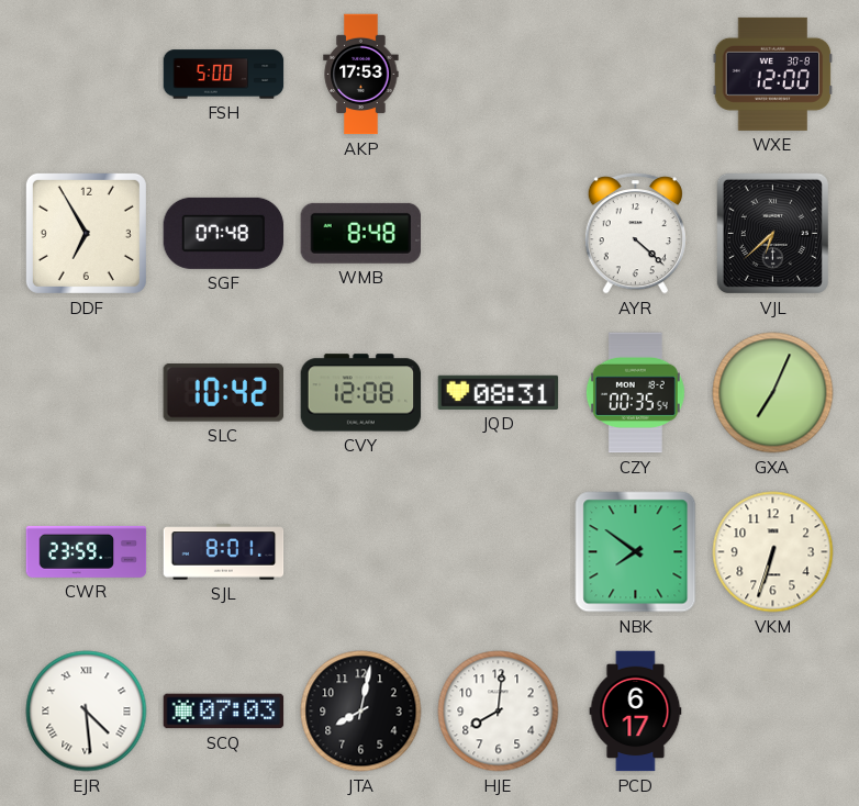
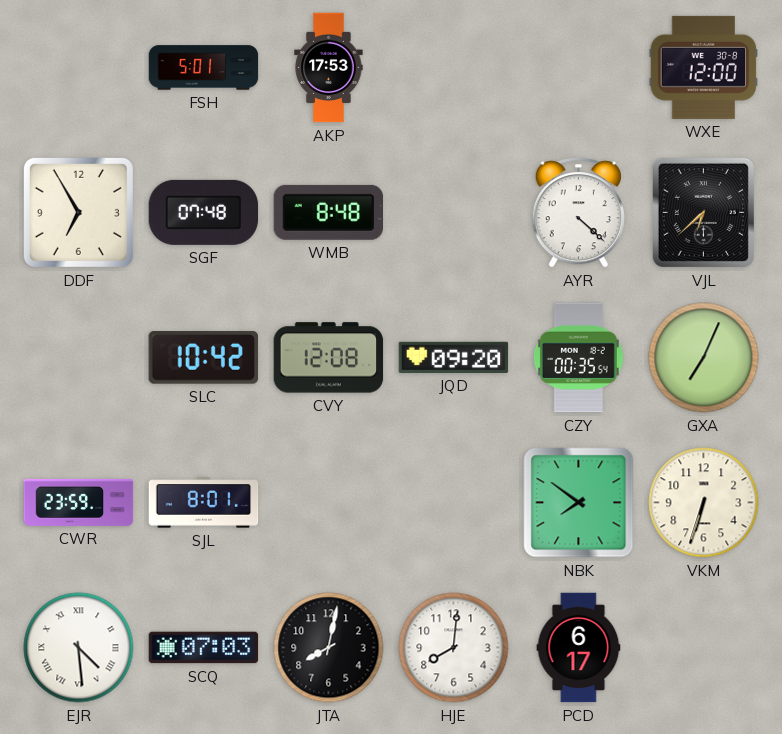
FSH: 5:00 -> 5:01 (204, 68)
JQD: 08:31 -> 09:20 (454, 357)
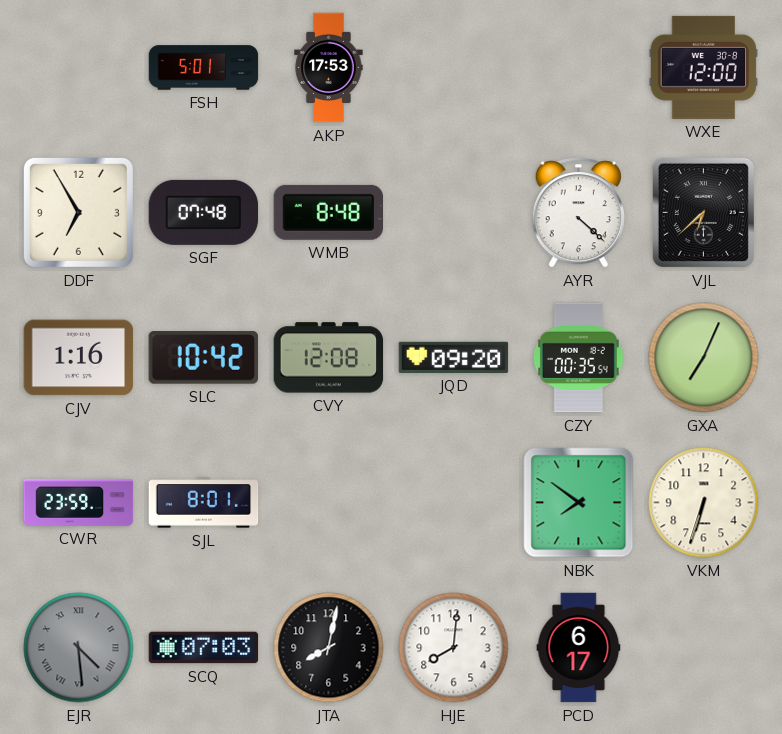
CJV: none -> 1:16 (79, 358)
EJR dial: white -> grey (79, 648)
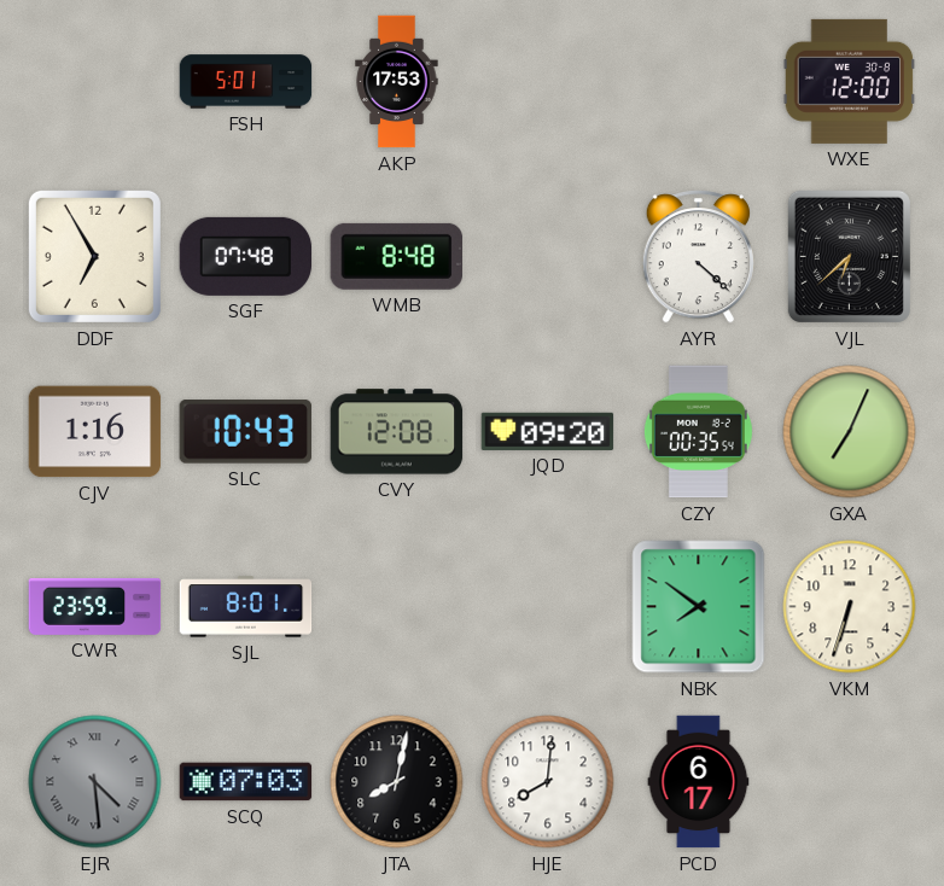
SLC: 10:42 -> 10:43 (245, 432)
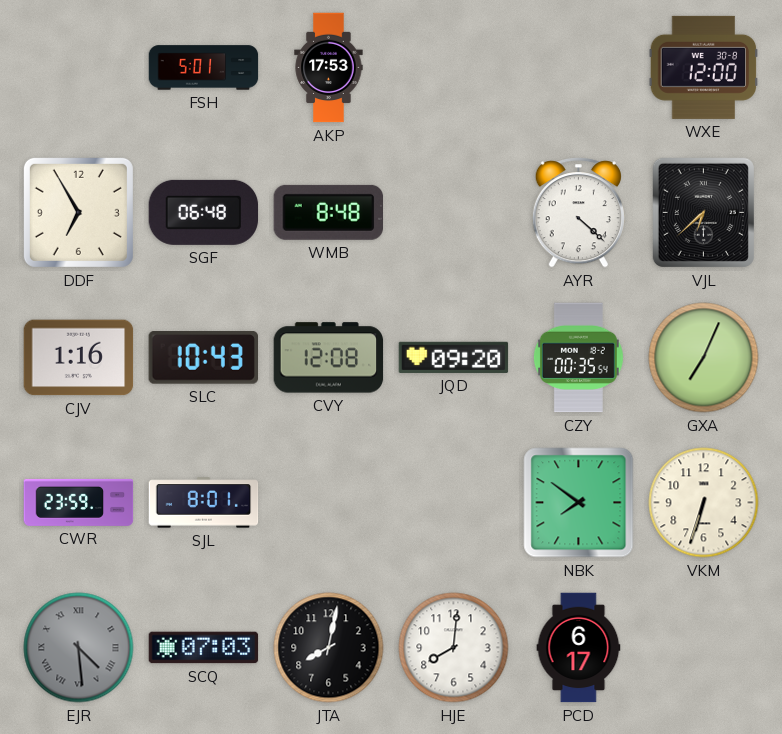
SGF: 07:48 -> 06:48 (204, 212)
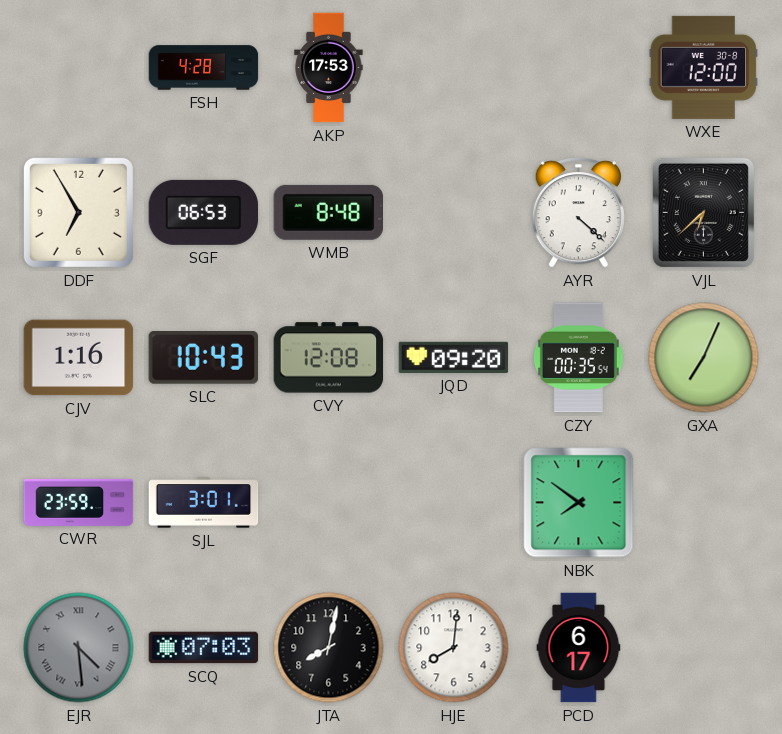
FSH: 5:01 -> 4:28 (204, 68)
SGF: 06:48 -> 06:53 (204, 212)
SJL: 8:01 -> 3:01 (204, 503)
VKM: 6:33 -> none (704, 503)
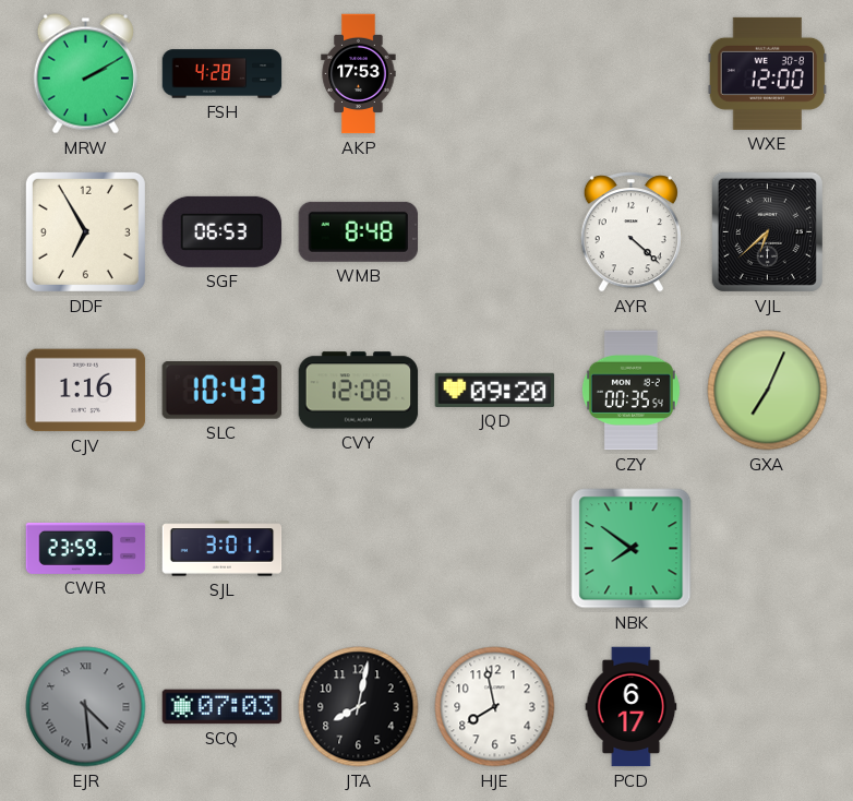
MRW: none -> 2:10 (85, 74)
HJE: 8:01 -> 7:58 (495, 707)
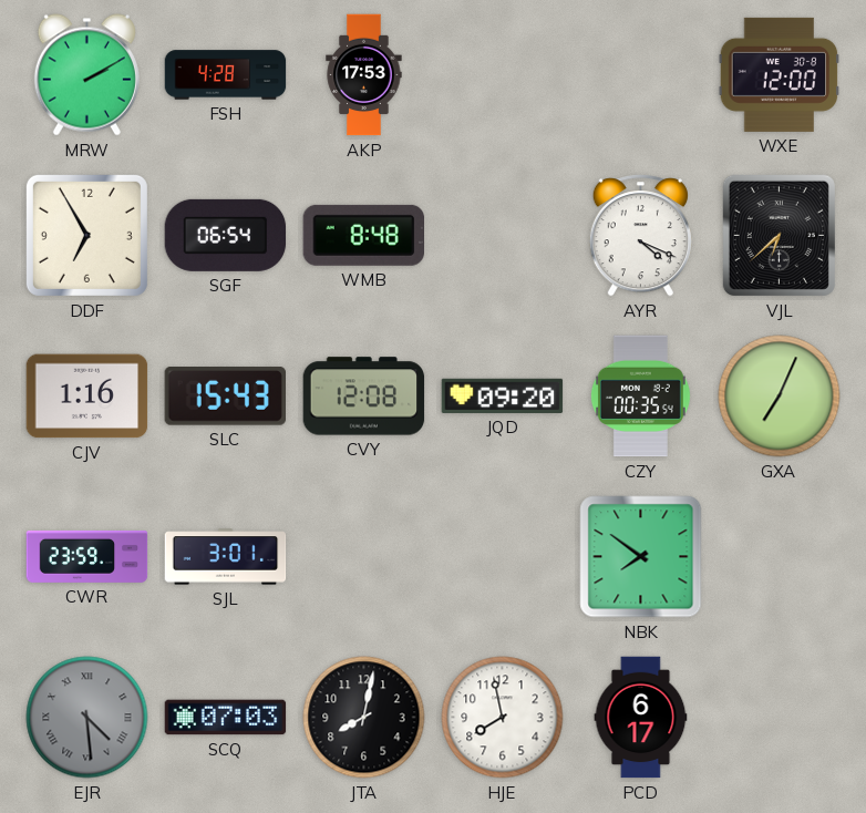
SGF: 06:53 -> 06:54 (226, 235)
AYR: 4:22 -> 4:19 (640, 236)
SLC: 10:43 -> 15:43 (225, 397)
